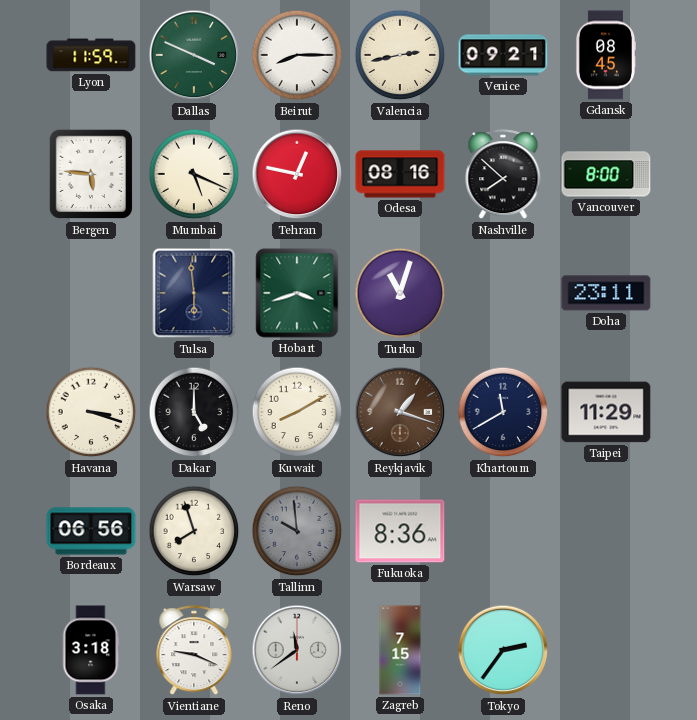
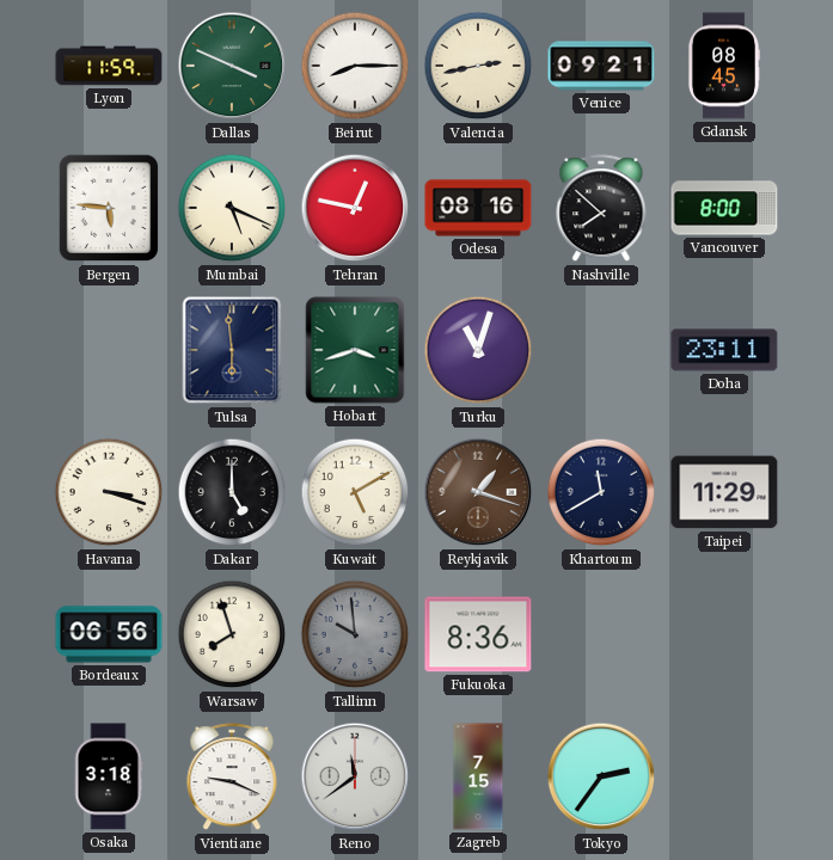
Kuwait: 8:10 -> 5:10 (355, 492)
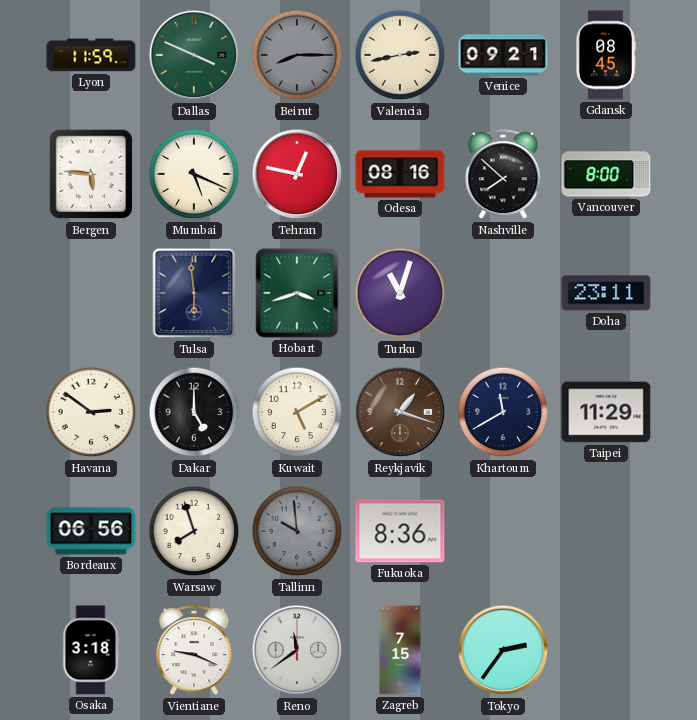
Beirut dial: white -> grey (297, 55)
Havana: 3:18 -> 2:51 (91, 412)
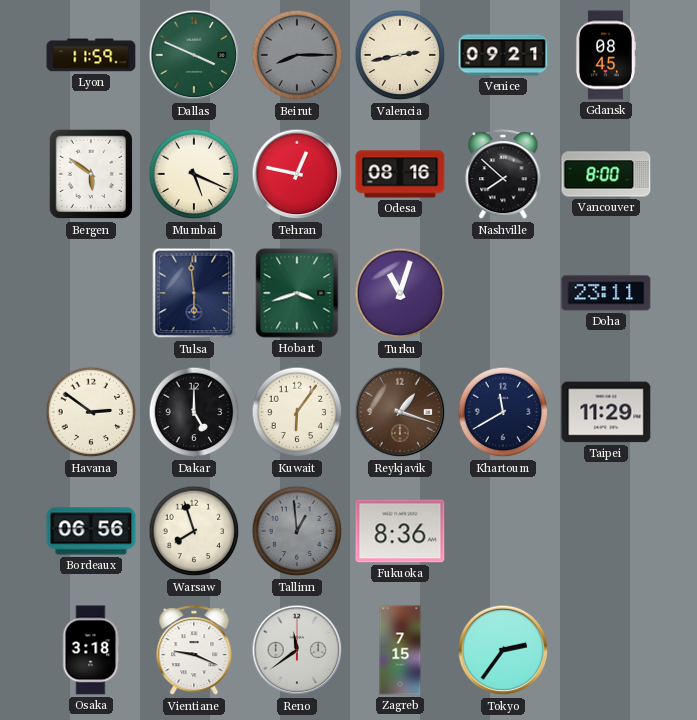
Bergen: 5:46 -> 5:51 (91, 174)
Kuwait: 5:10 -> 6:06 (297, 412)
Tallinn: 9:59 -> 12:59 (297, 531)
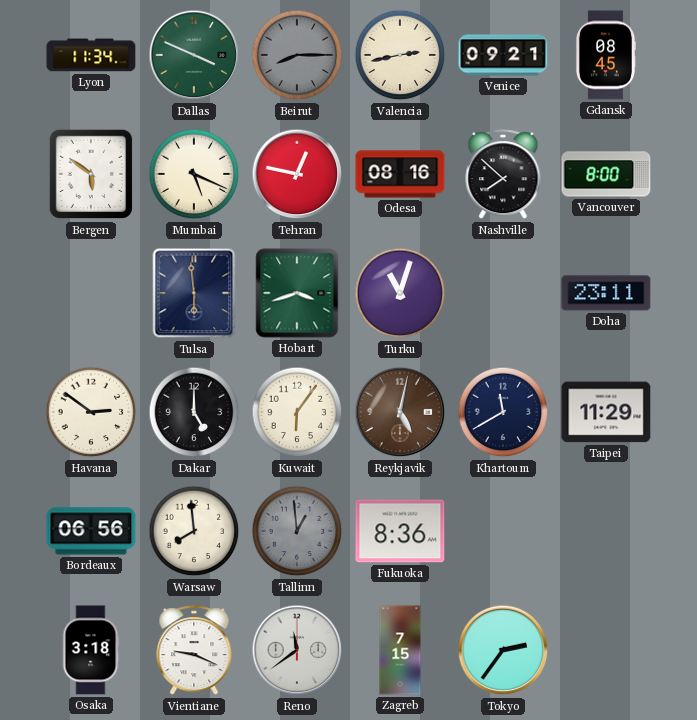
Lyon: 11:59 -> 11:34 (91, 55)
Reykjavik: 1:18 -> 5:02 (400, 412)
Warsaw: 7:57 -> 7:59 (194, 531)
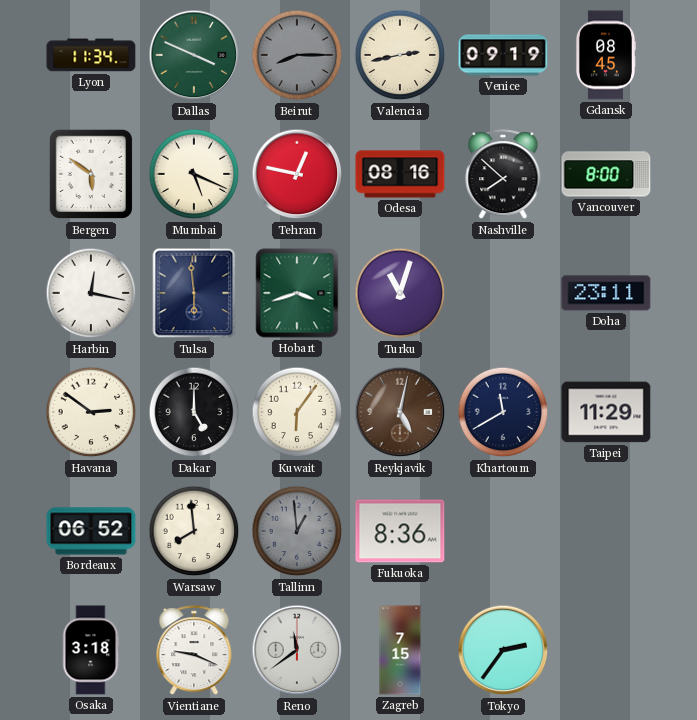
Venice: 09:21 -> 09:19 (503, 55)
Harbin: none -> 12:17 (91, 293)
Bordeaux: 06:56 -> 06:52 (91, 531)
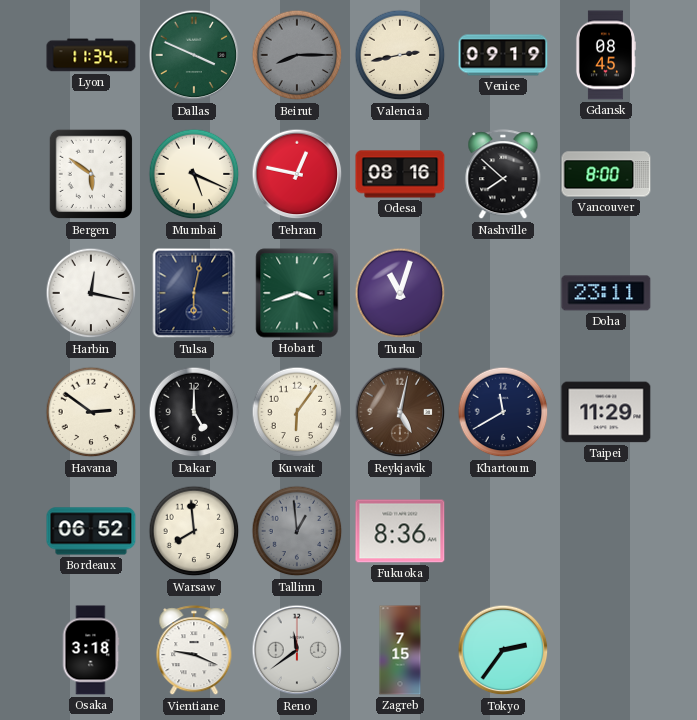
Tulsa: 5:59 -> 6:02 (194, 293)
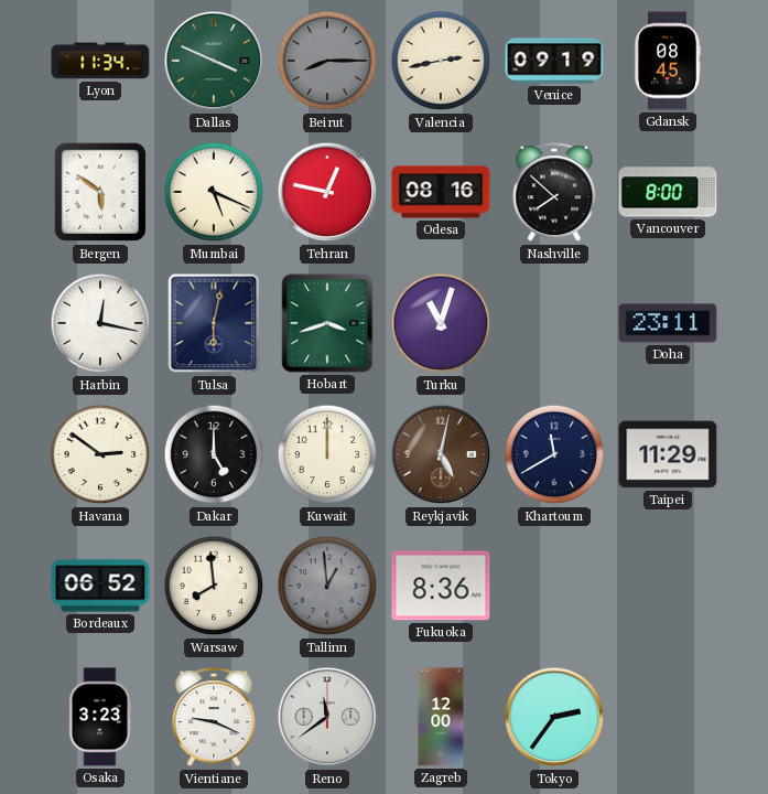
Kuwait: 6:06 -> 12:00 (327, 454)
Osaka: 3:18 -> 3:23 (100, 717)
Zagreb: 7:15 -> 12:00 (441, 717)
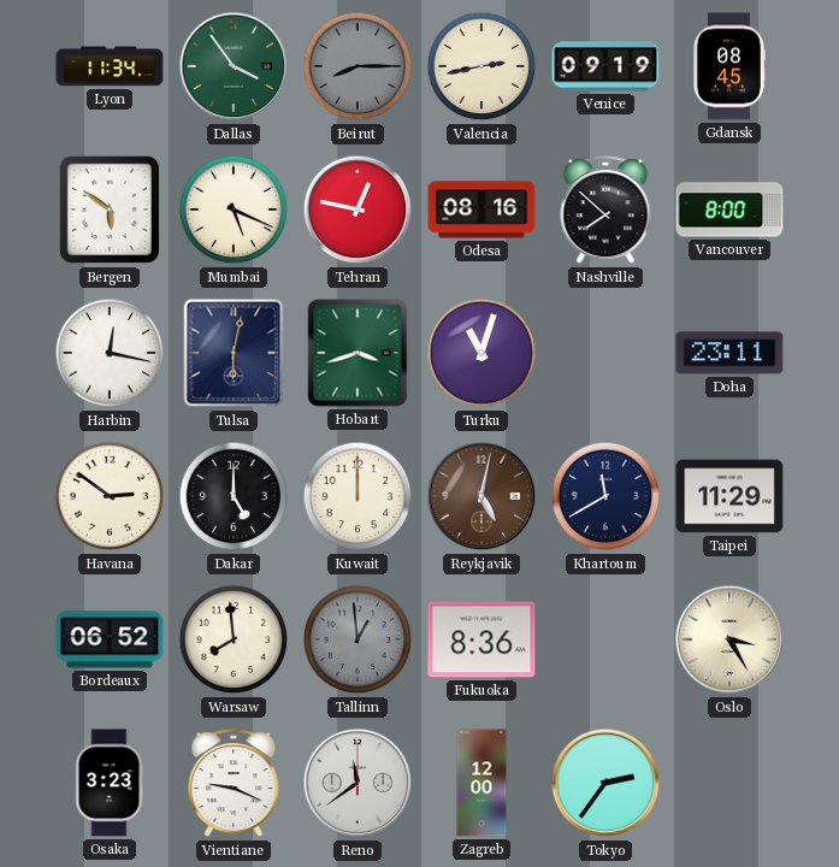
Dallas: 3:49 -> 3:54 (234, 66)
Oslo: none -> 3:25 (729, 639)
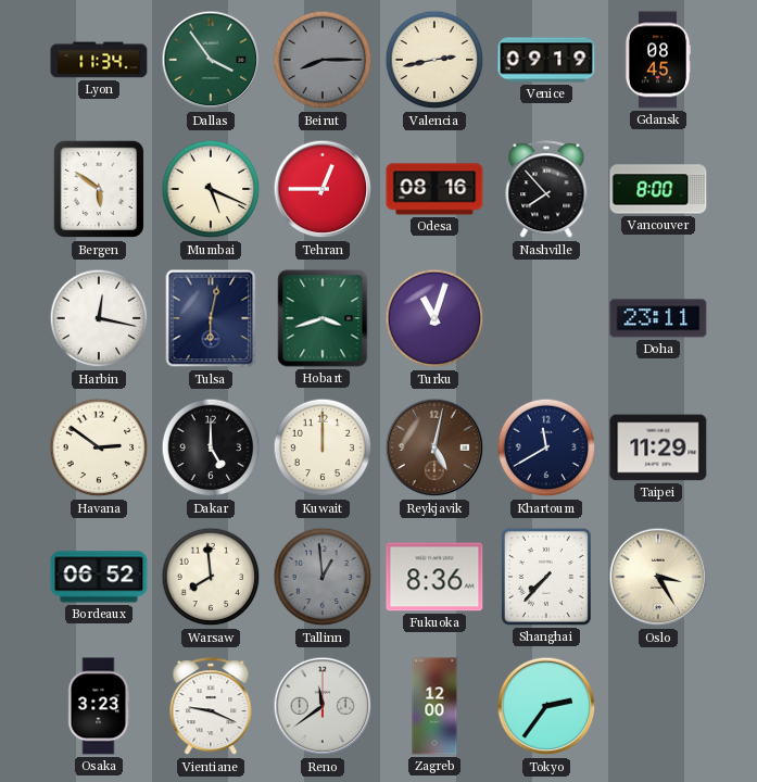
Tehran: 12:47 -> 12:45 (323, 189)
Nashville: 7:52 -> 7:53 (546, 190)
Shanghai: none -> 7:37 (546, 577)
